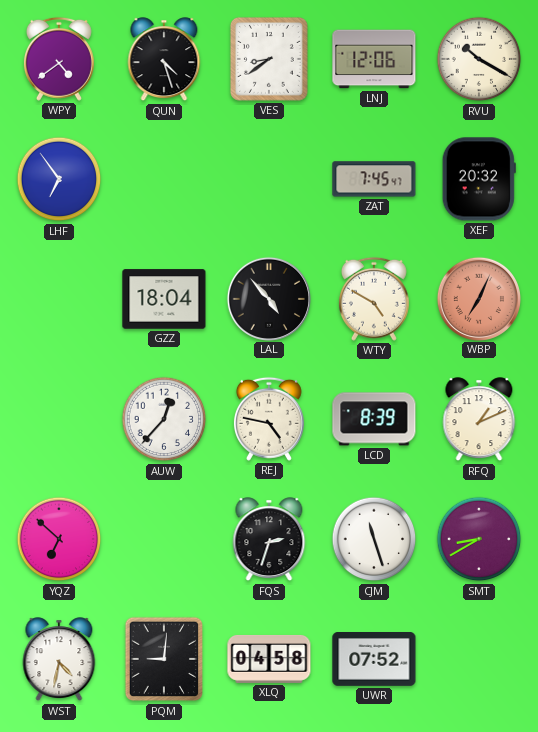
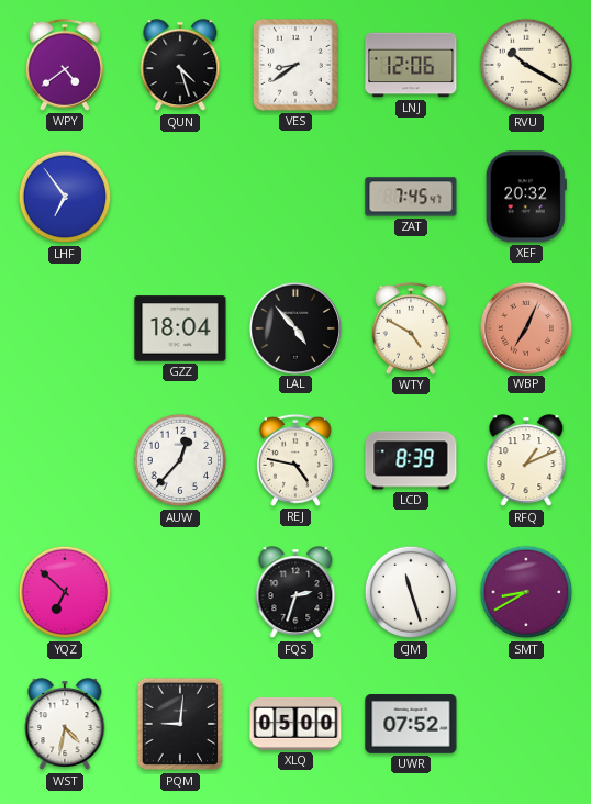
XLQ: 04:58 -> 05:00 (295, 724)
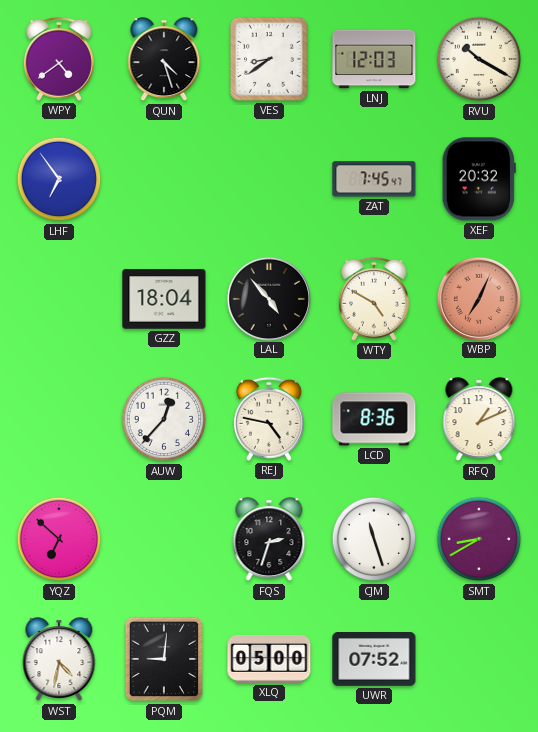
LNJ: 12:06 -> 12:03 (374, 59)
LCD: 8:39 -> 8:36 (374, 419)
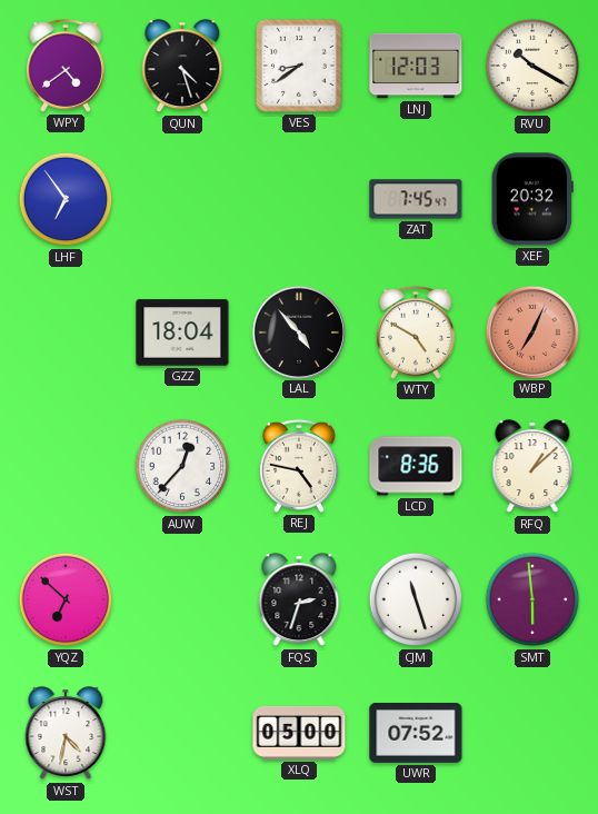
RFQ: 1:11 -> 1:08 (532, 467)
SMT: 8:40 -> 5:59 (532, 599)
PQM: 9:01 -> none (164, 659)
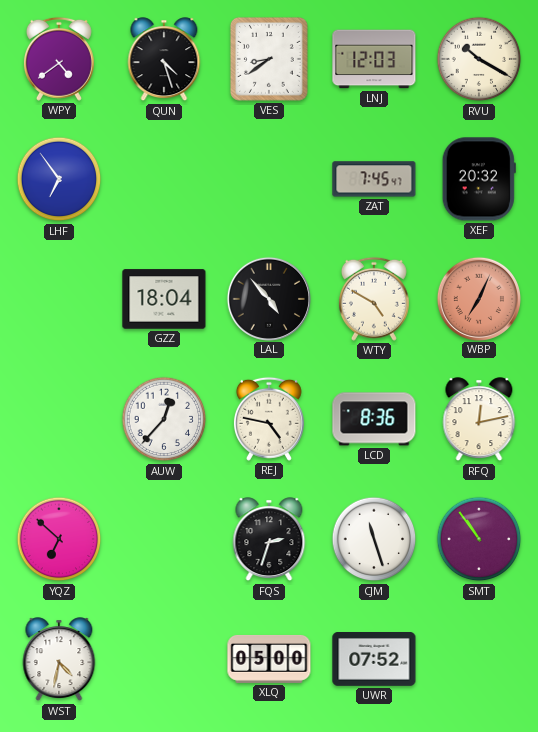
RFQ: 1:08 -> 12:13 (479, 420)
SMT: 5:59 -> 10:54 (479, 539)
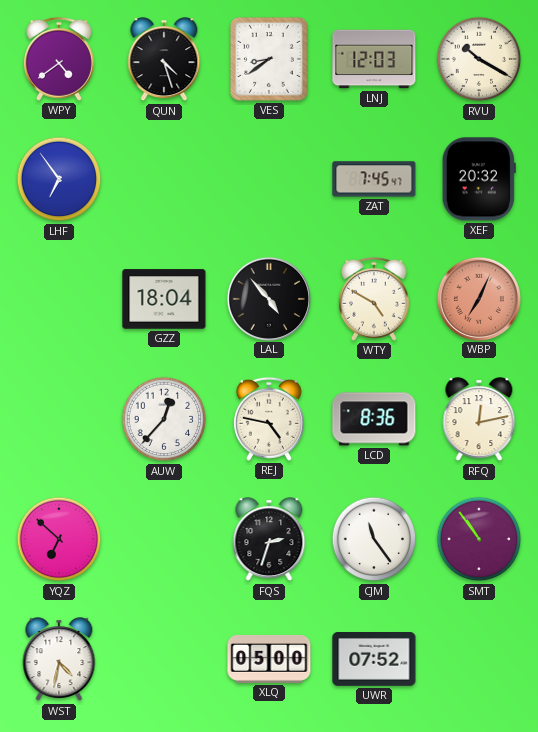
CJM: 11:27 -> 11:24 (374, 539)
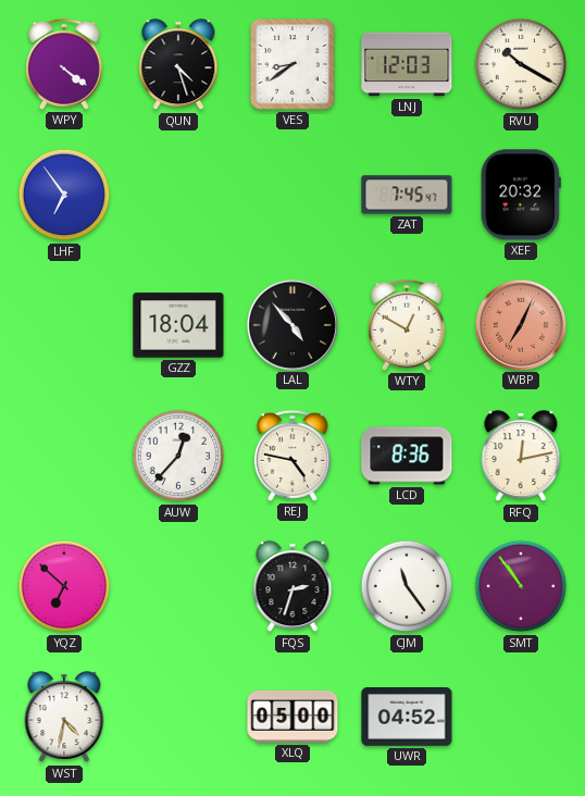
WPY: 4:39 -> 4:21 (64, 64)
WTY: 4:50 -> 12:50 (407, 325)
UWR: 07:52 -> 04:52 (407, 718)
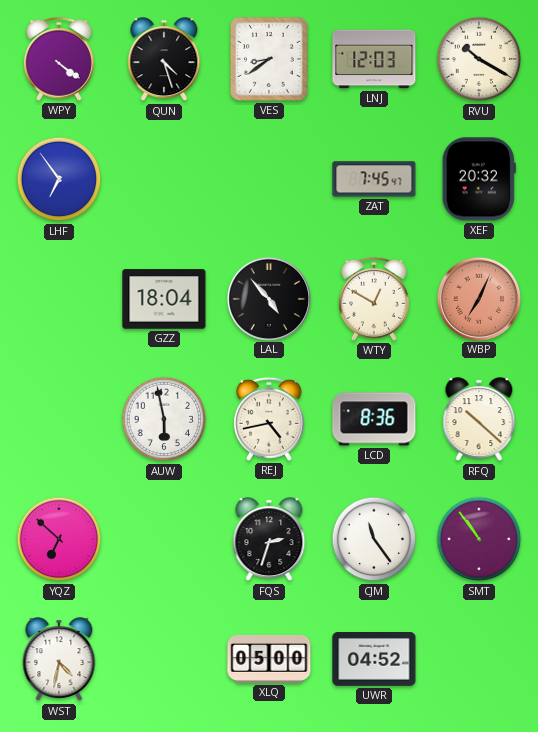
AUW: 12:37 -> 5:58 (164, 419)
REJ: 4:47 -> 4:43 (269, 419)
RFQ: 12:13 -> 10:22 (479, 420)
